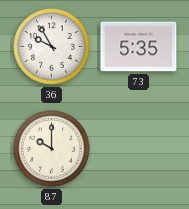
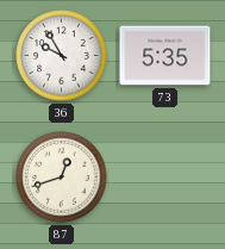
87: 10:00 -> 12:42 (62, 178)
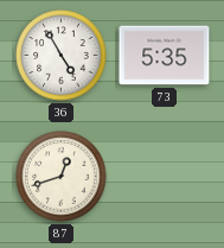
36: 9:55 -> 4:55 (62, 56)
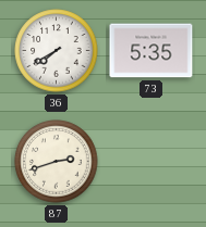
36: 4:55 -> 7:40 (57, 51)
87: 12:42 -> 2:42 (57, 162)
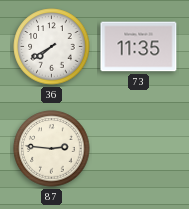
73: 5:35 -> 11:35 (139, 47)
87: 2:42 -> 2:46 (52, 149)
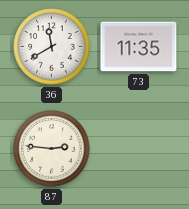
36: 7:40 -> 11:40 (52, 47)
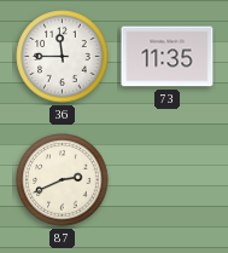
36: 11:40 -> 11:45 (63, 57)
87: 2:46 -> 2:41 (63, 180)
